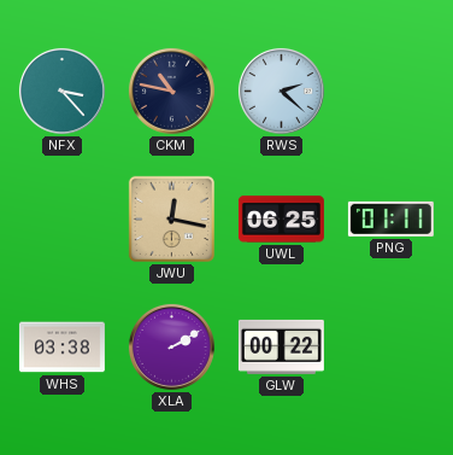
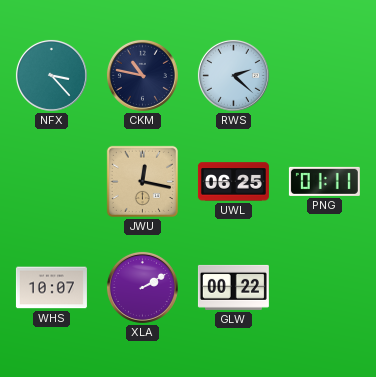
WHS: 03:38 -> 10:07 (51, 288)
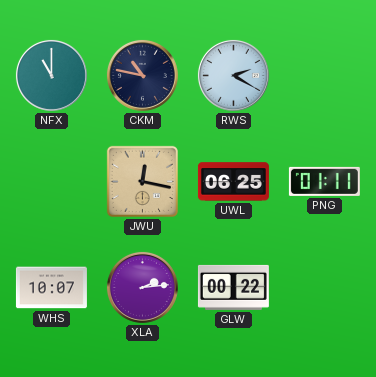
NFX: 3:23 -> 11:00 (51, 75)
RWS: 2:22 -> 2:20 (233, 75)
XLA: 2:10 -> 2:14 (142, 287)
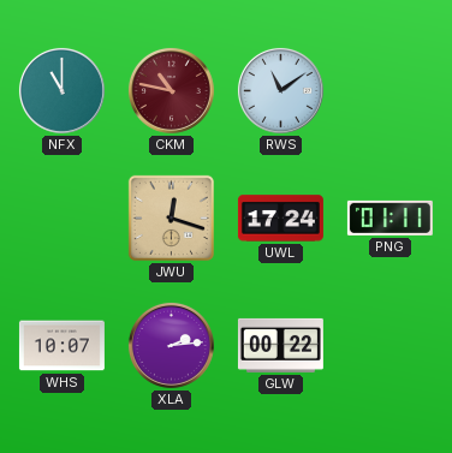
CKM dial: navy -> burgundy (171, 90)
RWS: 2:20 -> 11:09 (280, 90)
JWU: 12:17 -> 12:18 (171, 217)
UWL: 06:25 -> 17:24 (280, 219)
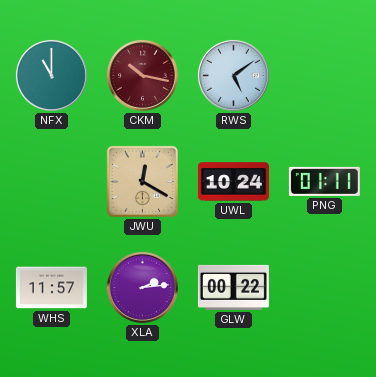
CKM: 10:47 -> 10:17 (142, 75)
RWS: 11:09 -> 5:09 (233, 75)
JWU: 12:18 -> 12:20 (142, 181)
UWL: 17:24 -> 10:24 (233, 182)
WHS: 10:07 -> 11:57 (51, 288)
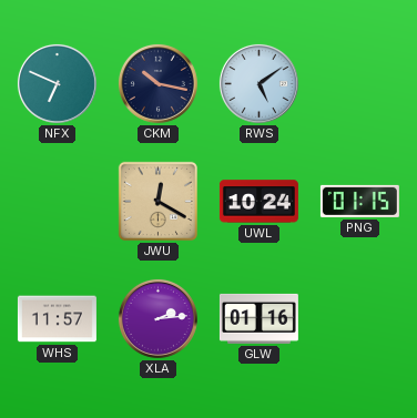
NFX: 11:00 -> 6:49 (57, 83)
CKM dial: burgundy -> navy (157, 83)
PNG: 01:11 -> 01:15 (359, 201)
GLW: 00:22 -> 01:16 (258, 318)
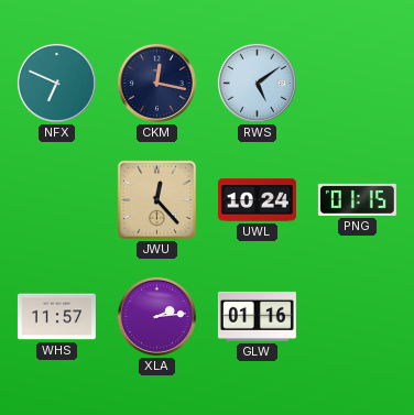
CKM: 10:17 -> 12:17 (156, 83)
JWU: 12:20 -> 12:23 (156, 199)
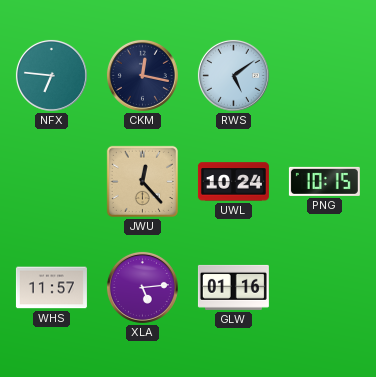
NFX: 6:49 -> 6:46 (51, 75)
PNG: 01:15 -> 10:15 (324, 181)
XLA: 2:14 -> 5:14 (142, 287)
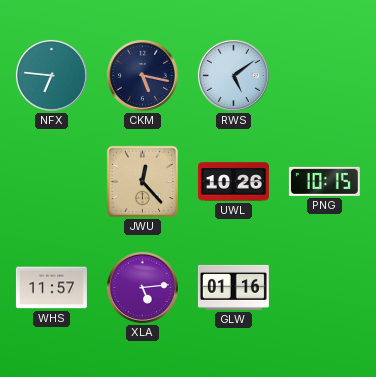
CKM: 12:17 -> 5:17 (142, 75)
UWL: 10:24 -> 10:26 (233, 182)
